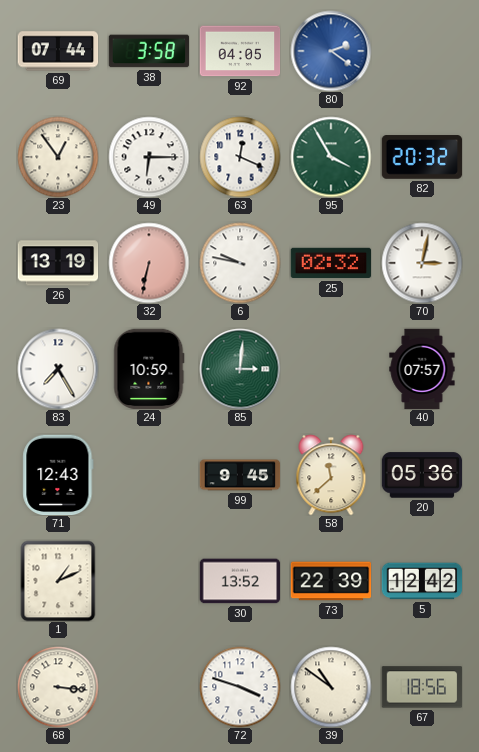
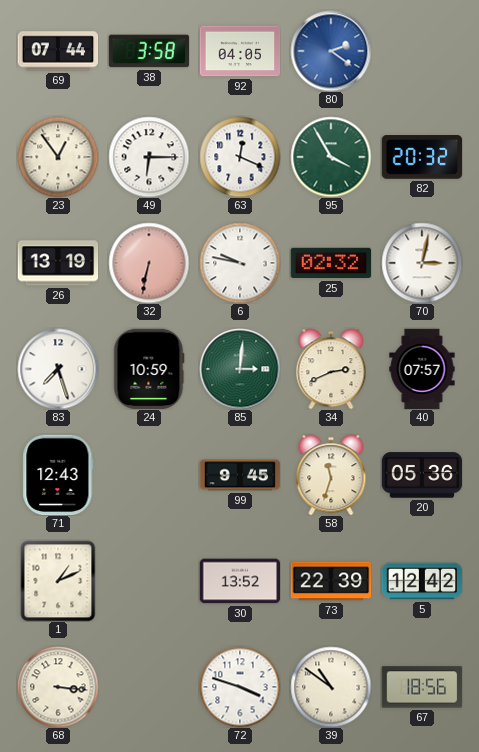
83: 7:25 -> 7:27 (58, 369)
34: none -> 2:41 (331, 369)
58: 11:38 -> 11:33 (331, 475)
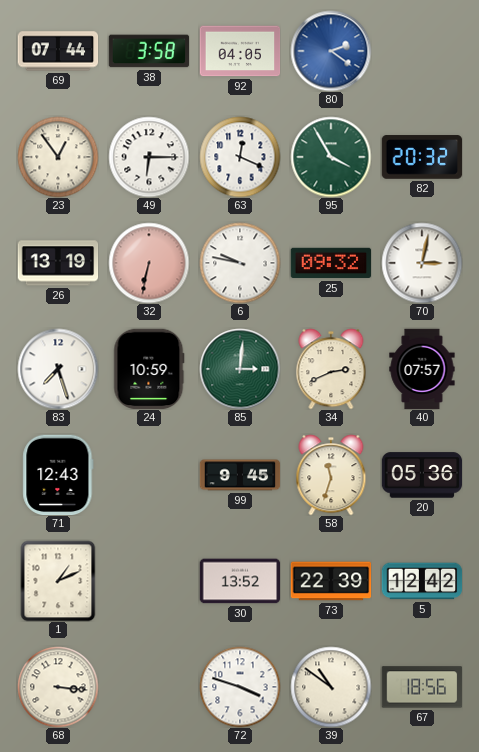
25: 02:32 -> 09:32 (331, 263)
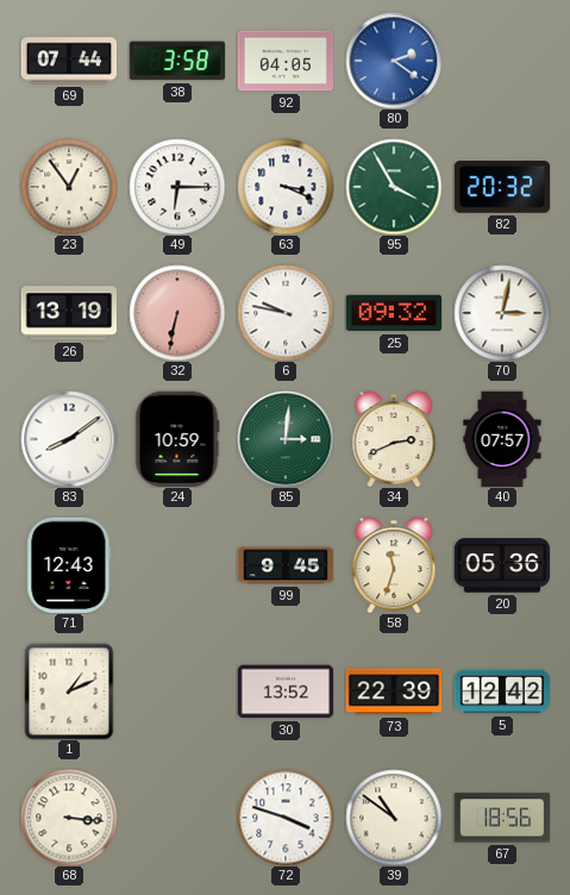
63: 12:19 -> 3:19 (286, 187)
83: 7:27 -> 8:09 (69, 439)
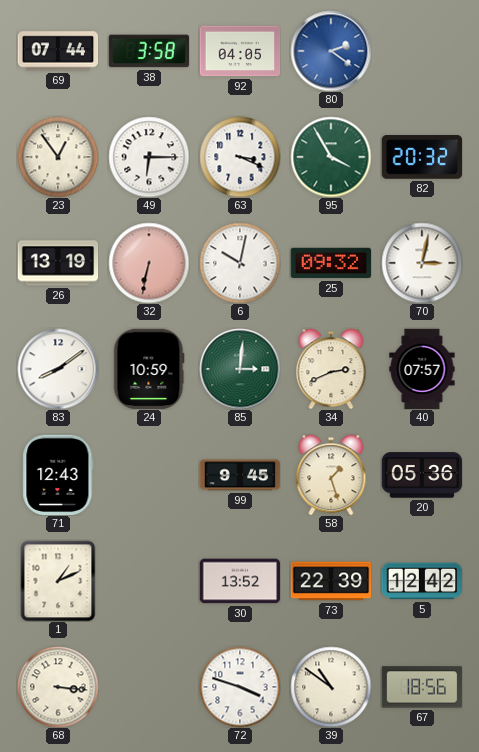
6: 9:47 -> 10:02 (240, 263)
58: 11:33 -> 1:27 (331, 475)
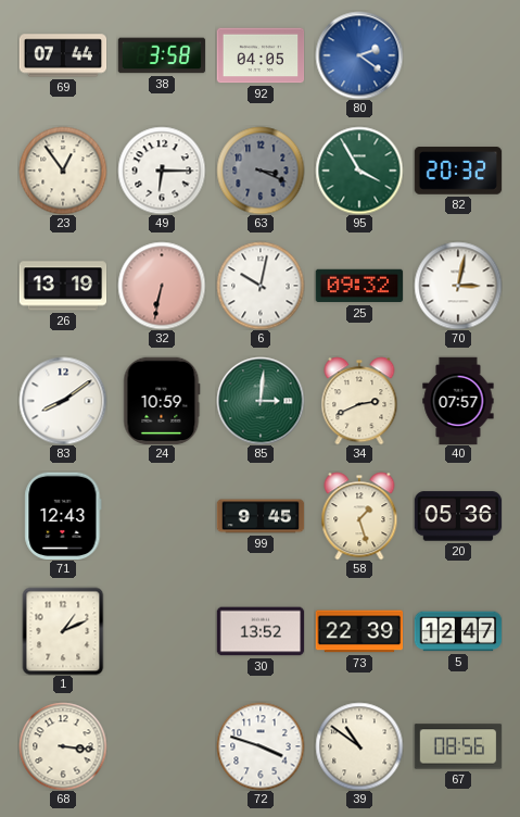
63 dial: white -> grey (261, 171)
5: 12:42 -> 12:47 (458, 631)
67: 18:56 -> 08:56 (458, 746)
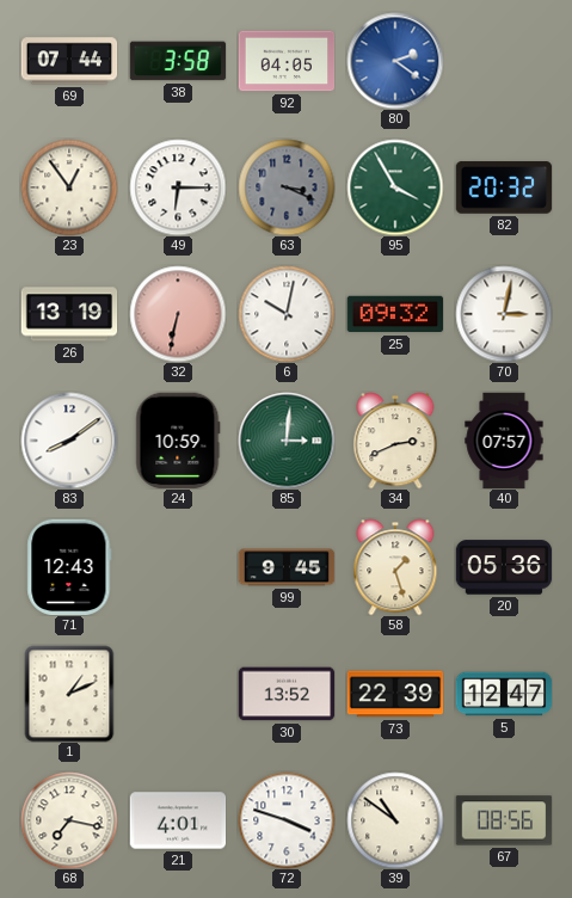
68: 3:16 -> 7:17 (69, 820)
21: none -> 4:01 (178, 820)
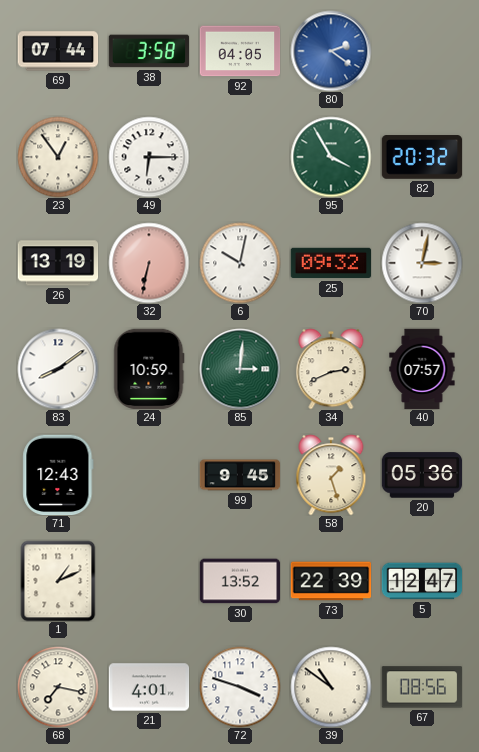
63: 3:19 -> none (287, 187)
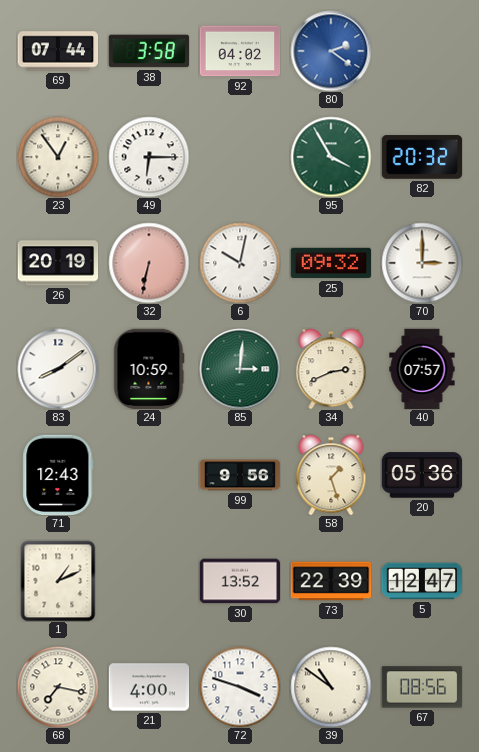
92: 04:05 -> 04:02 (240, 51)
26: 13:19 -> 20:19 (58, 263)
70: 3:02 -> 3:00 (422, 263)
99: 9:45 -> 9:56 (240, 475)
21: 4:01 -> 4:00 (149, 687)
